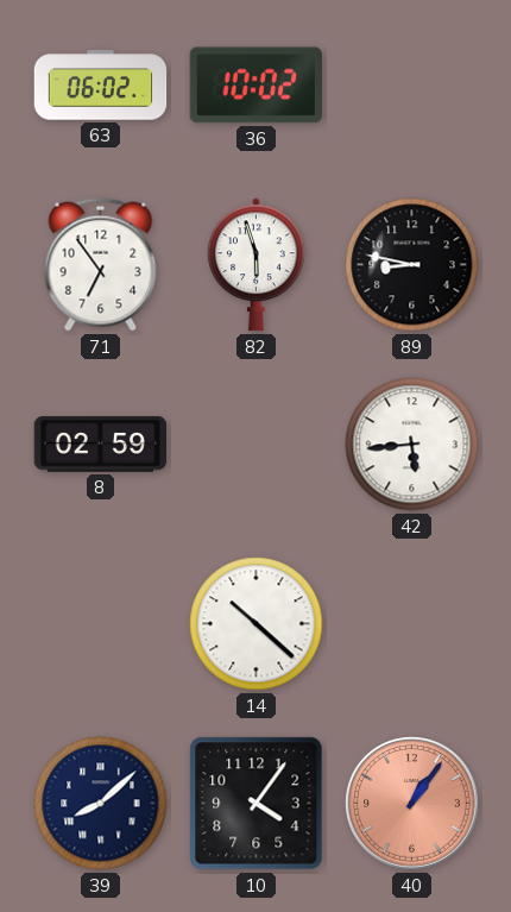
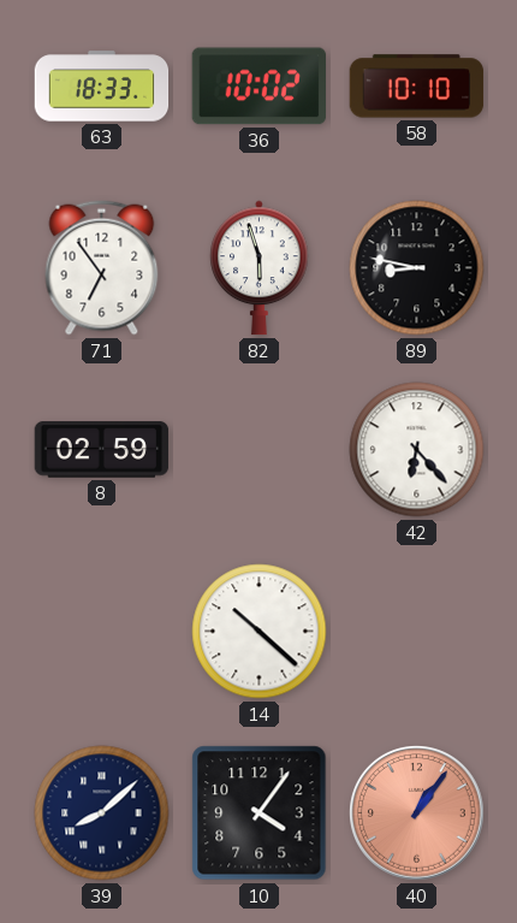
63: 06:02 -> 18:33 (102, 87)
58: none -> 10:10 (417, 87)
42: 5:44 -> 6:23 (417, 450)
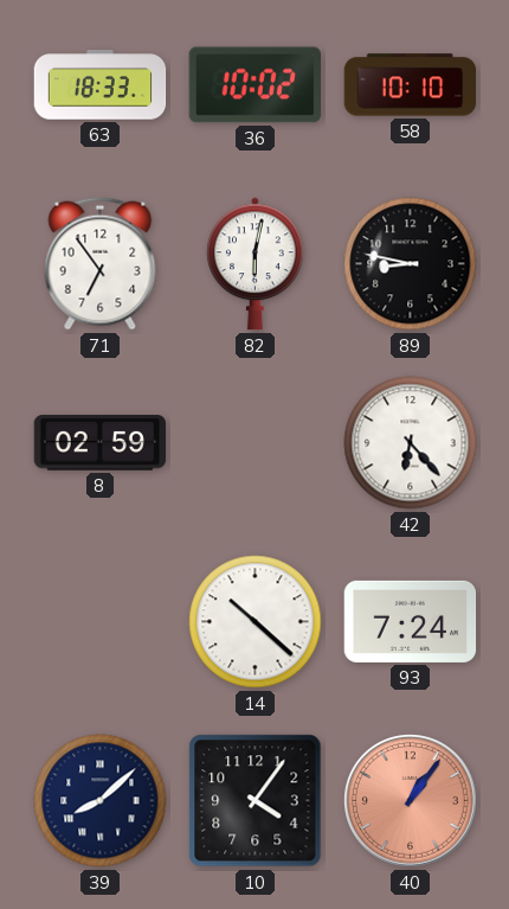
82: 5:57 -> 6:02 (256, 264)
93: none -> 7:24 (411, 621)
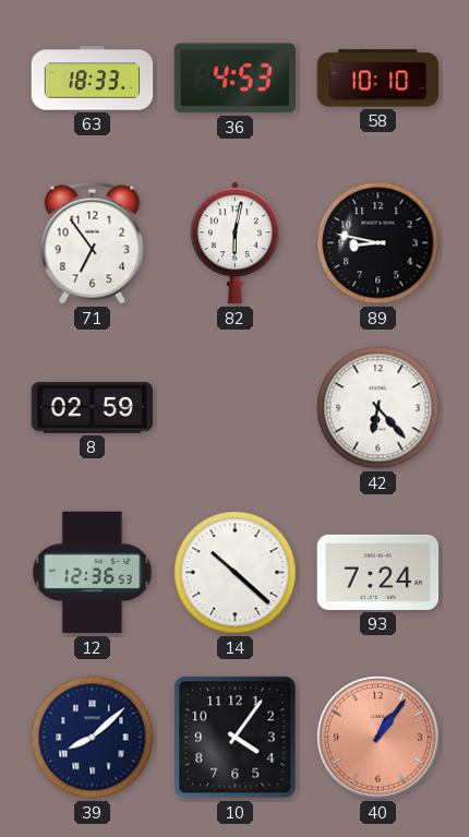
36: 10:02 -> 4:53 (234, 79)
12: none -> 12:36 (93, 573)
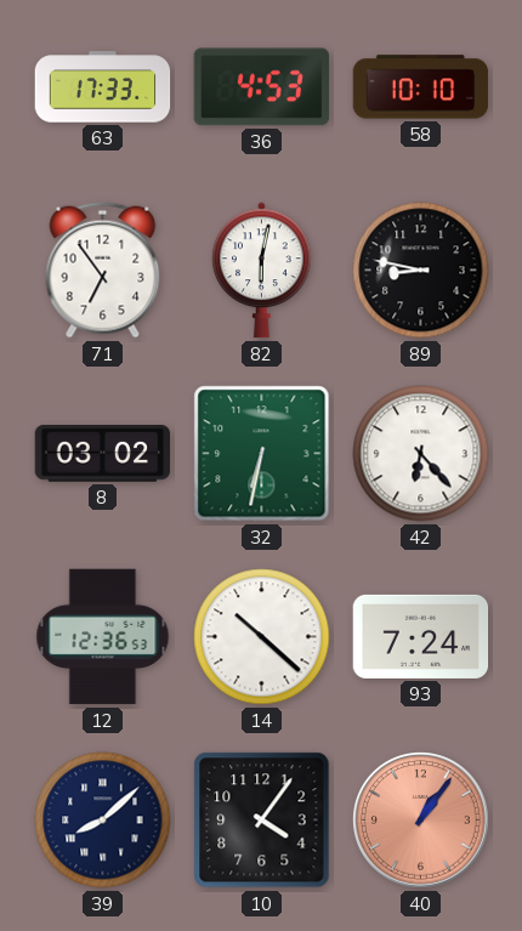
63: 18:33 -> 17:33 (103, 87)
8: 02:59 -> 03:02 (103, 454)
32: none -> 6:32 (262, 454)
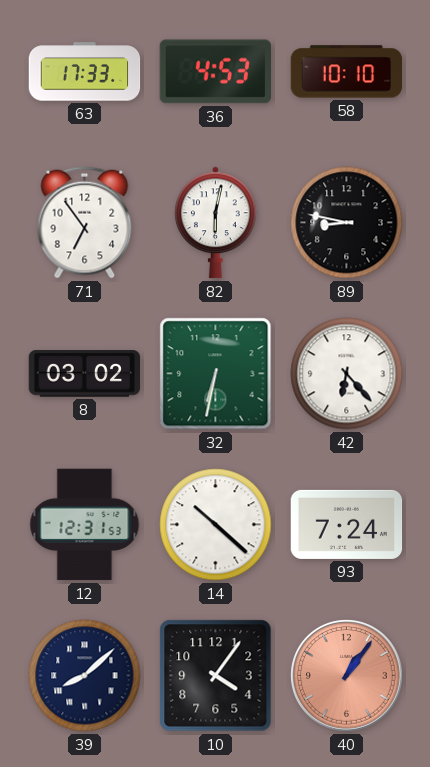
12: 12:36 -> 12:31 (85, 525)
